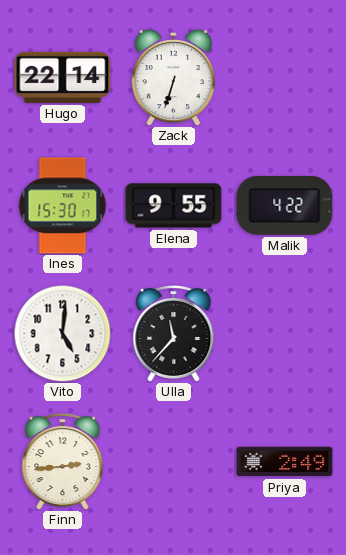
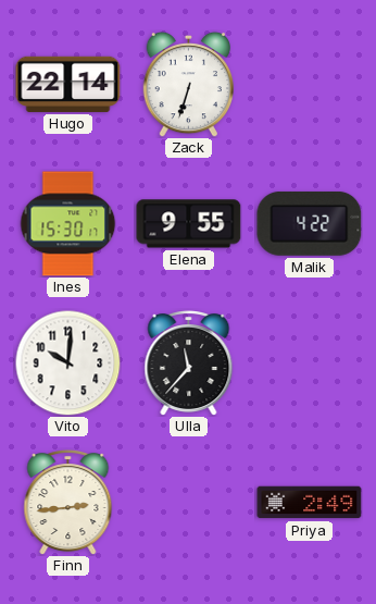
Vito: 5:01 -> 10:01 (67, 362)
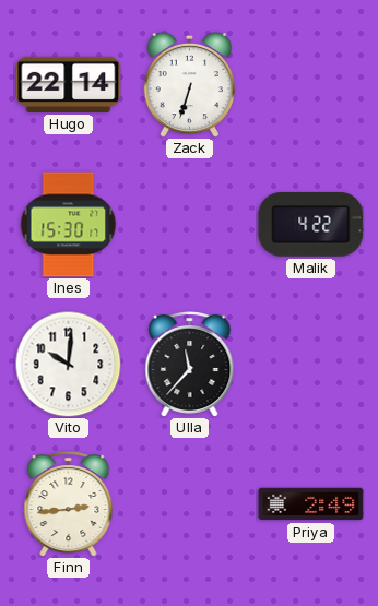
Elena: 9:55 -> none (189, 224)
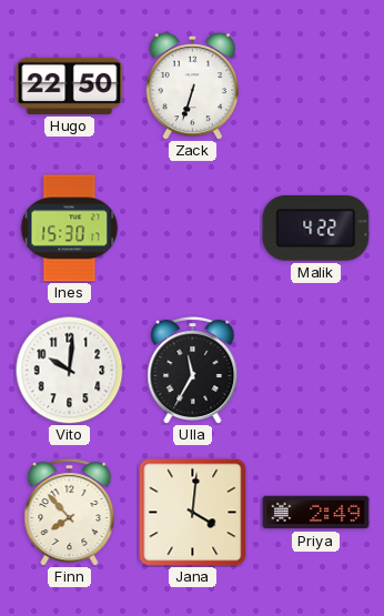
Hugo: 22:14 -> 22:50 (70, 85)
Ulla: 11:37 -> 11:35 (193, 371)
Finn: 2:44 -> 7:53 (70, 513)
Jana: none -> 4:01 (193, 513)
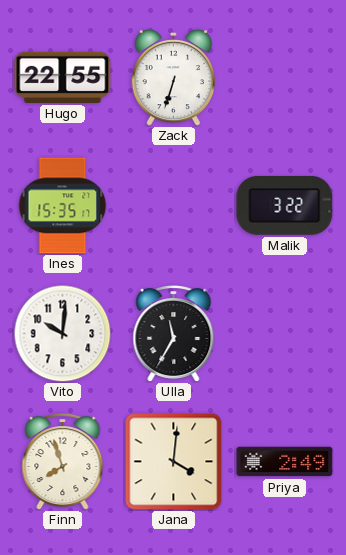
Hugo: 22:50 -> 22:55 (63, 77)
Ines: 15:30 -> 15:35 (63, 206)
Malik: 4:22 -> 3:22 (285, 205)
Finn: 7:53 -> 7:57 (63, 462)
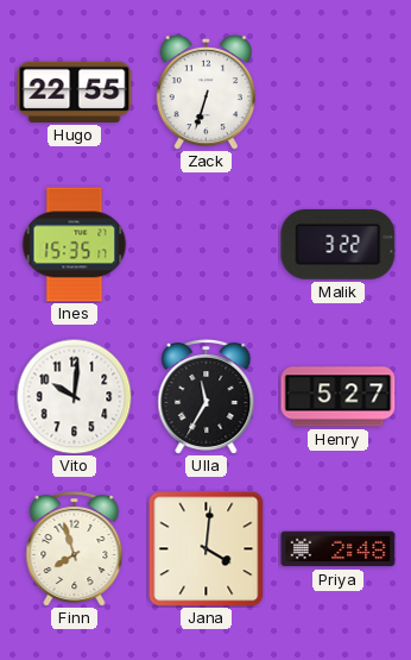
Henry: none -> 5:27 (339, 397)
Priya: 2:49 -> 2:48 (339, 549)
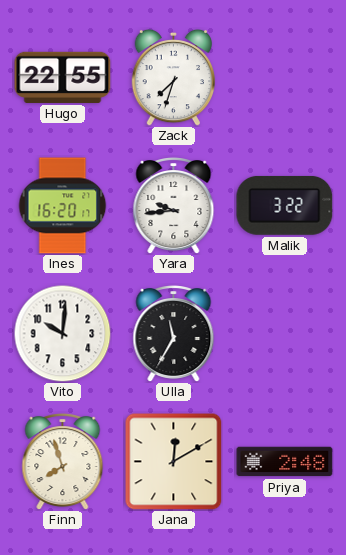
Zack: 6:33 -> 7:33 (173, 77)
Ines: 15:35 -> 16:20 (63, 206)
Yara: none -> 9:44 (174, 206)
Henry: 5:27 -> none (339, 397)
Jana: 4:01 -> 12:10 (174, 462)
